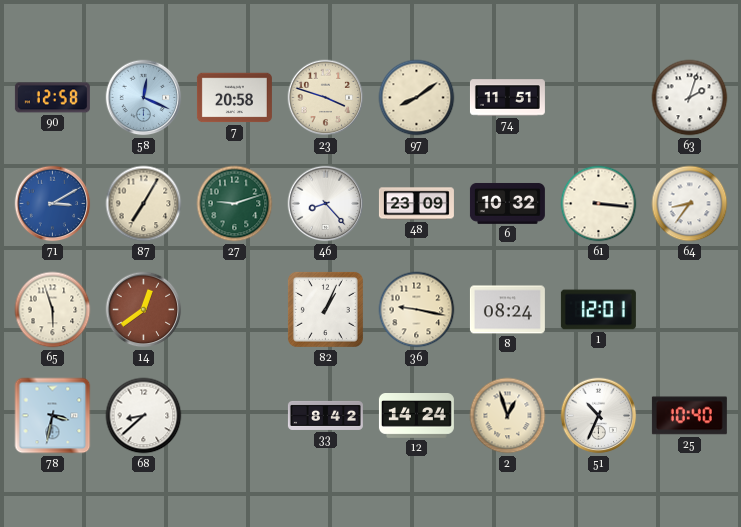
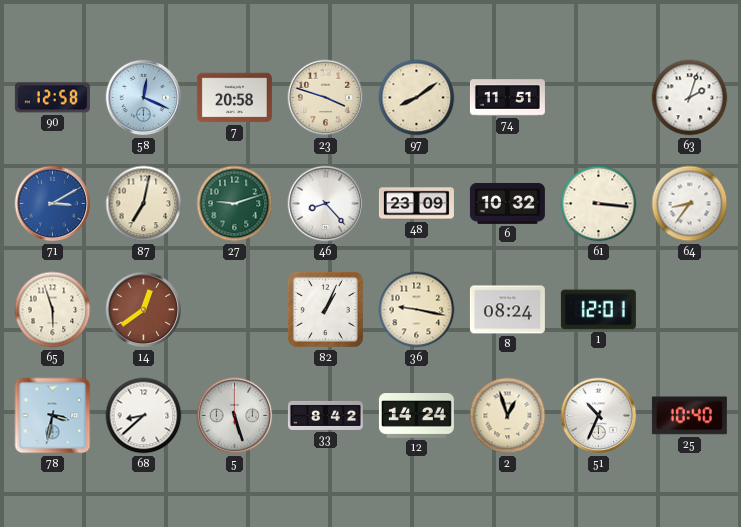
87: 7:05 -> 7:02 (144, 204)
5: none -> 5:27 (235, 416)
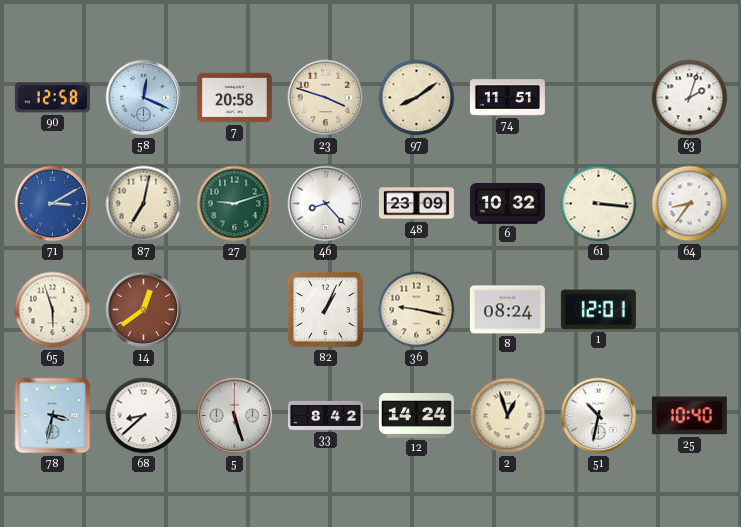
51: 10:34 -> 10:32 (599, 416)
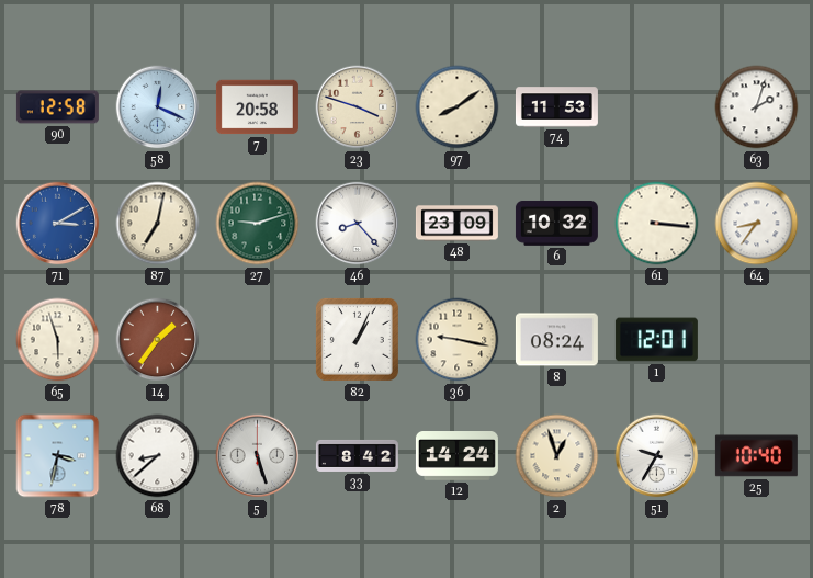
74: 11:51 -> 11:53 (556, 107)
14: 12:39 -> 1:36 (158, 340)
51: 10:32 -> 9:35 (657, 456)
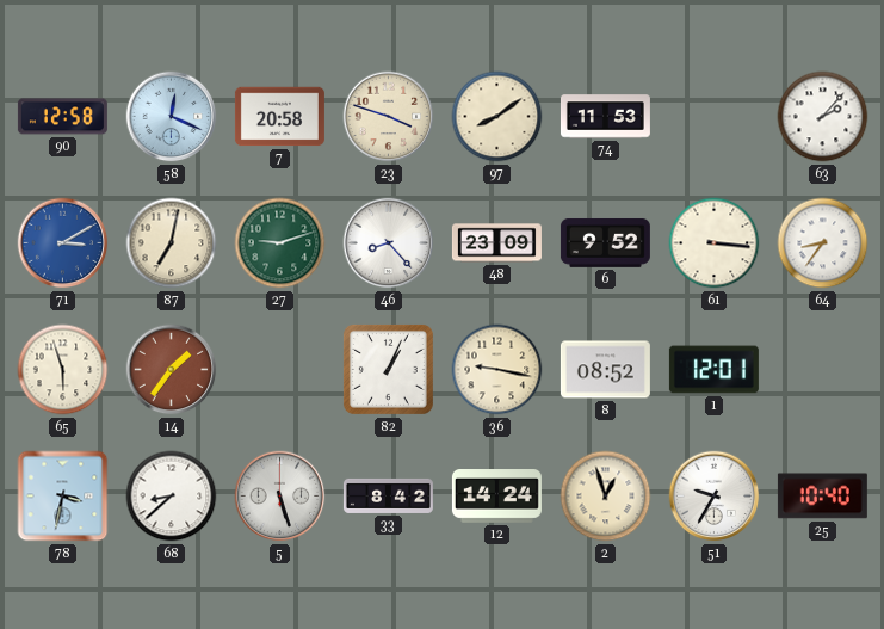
63: 2:03 -> 2:07 (823, 117)
6: 10:32 -> 9:52 (605, 242)
8: 08:24 -> 08:52 (605, 370)
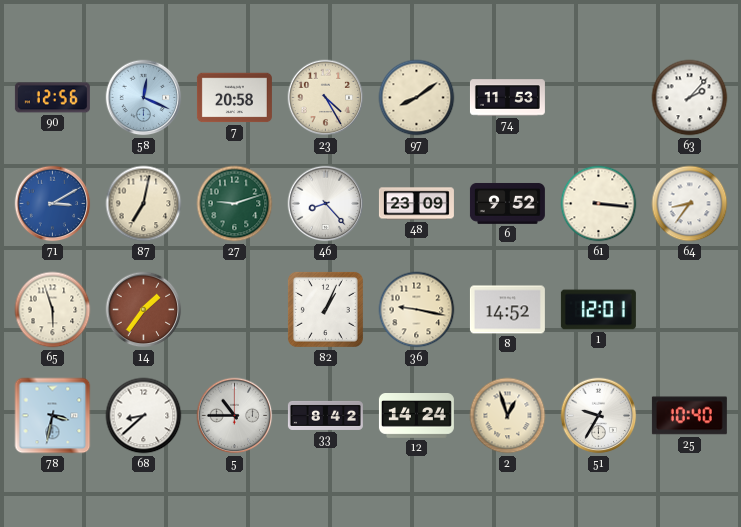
90: 12:58 -> 12:56 (52, 98)
23: 3:48 -> 4:25 (326, 98)
8: 08:52 -> 14:52 (507, 310)
5: 5:27 -> 10:45 (235, 416)
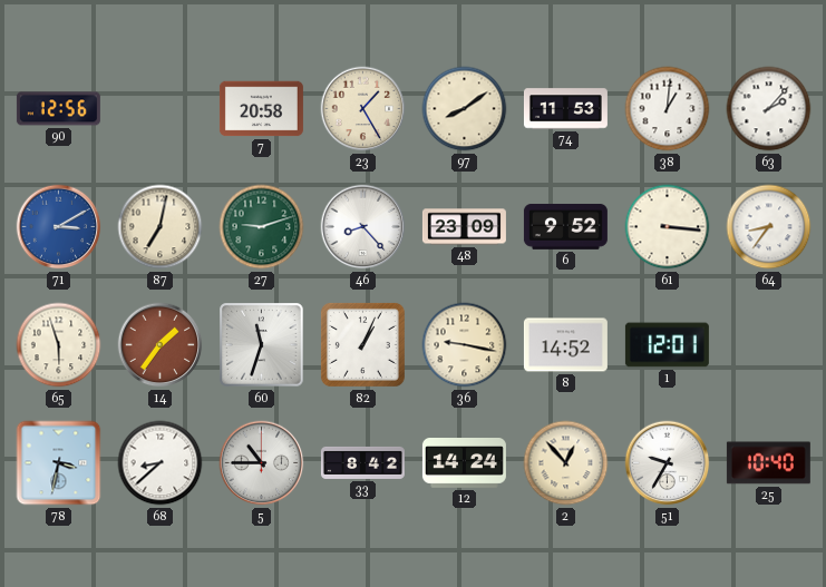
58: 12:19 -> none (144, 98)
23: 4:25 -> 1:25 (363, 109)
38: none -> 1:01 (668, 109)
60: none -> 11:33 (262, 345)
2: 12:57 -> 12:53 (566, 463)
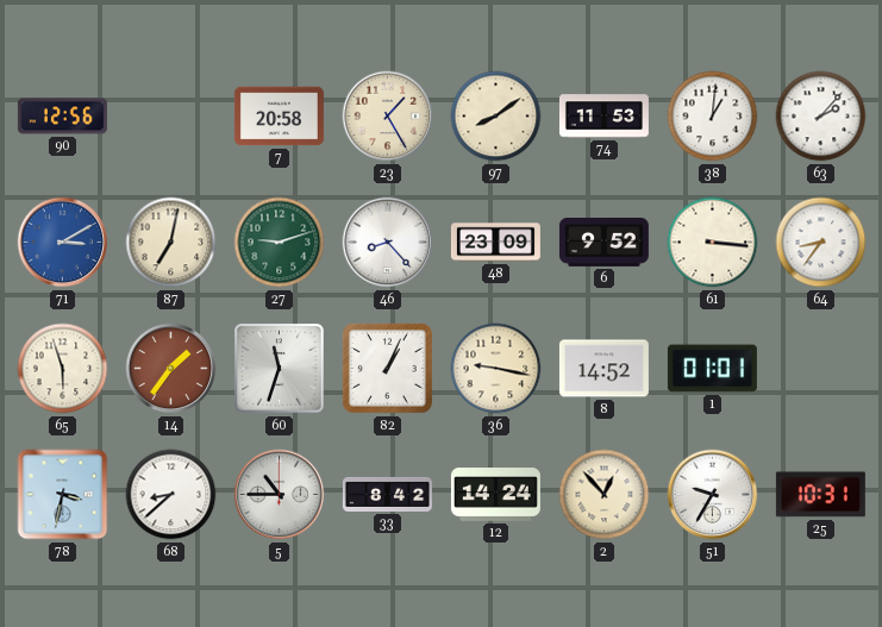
1: 12:01 -> 01:01 (712, 369)
25: 10:40 -> 10:31 (820, 495)
